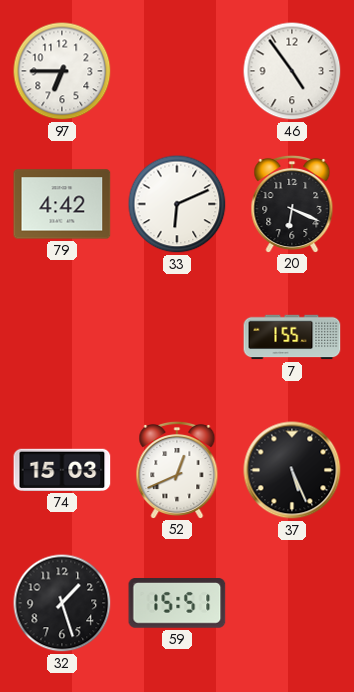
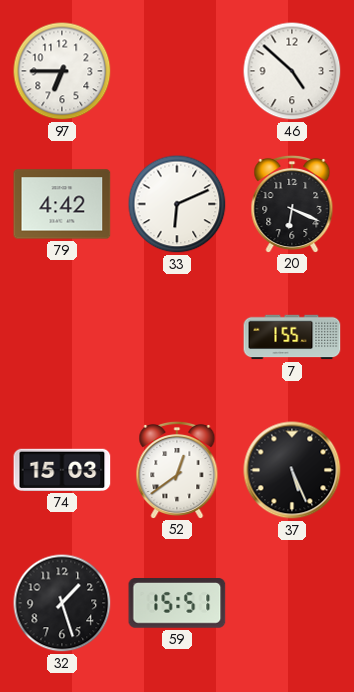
46: 4:54 -> 4:52 (292, 71)
52: 12:41 -> 12:39 (177, 469)
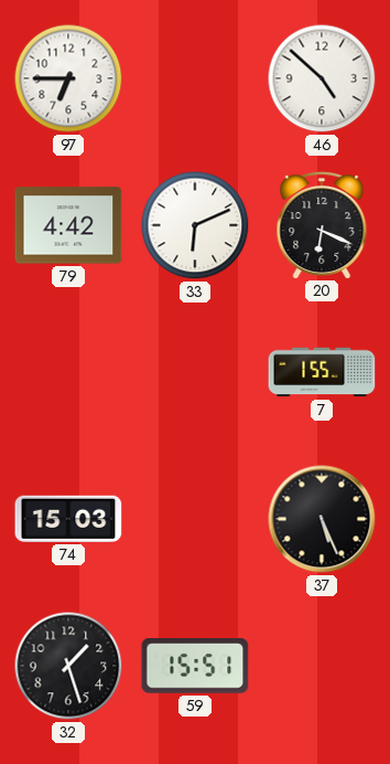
52: 12:39 -> none (177, 469)
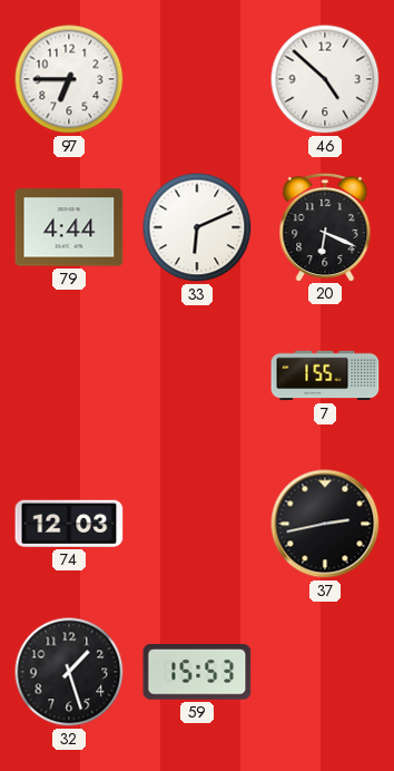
79: 4:42 -> 4:44 (69, 227)
74: 15:03 -> 12:03 (69, 524)
37: 5:26 -> 2:43 (325, 524)
59: 15:51 -> 15:53 (197, 672)
